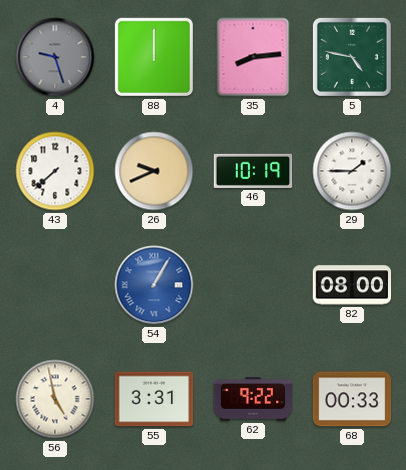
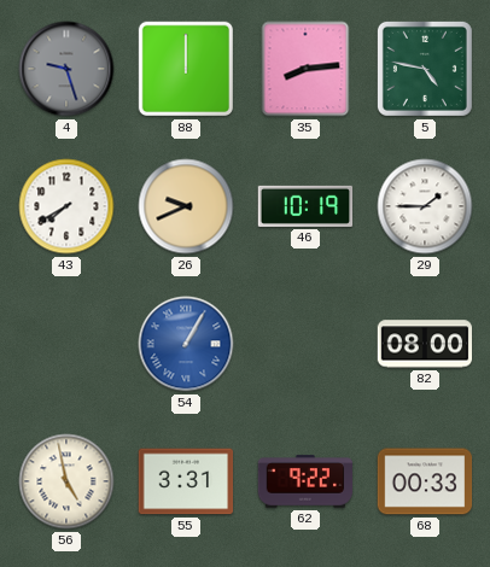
43: 7:38 -> 7:40 (66, 206)
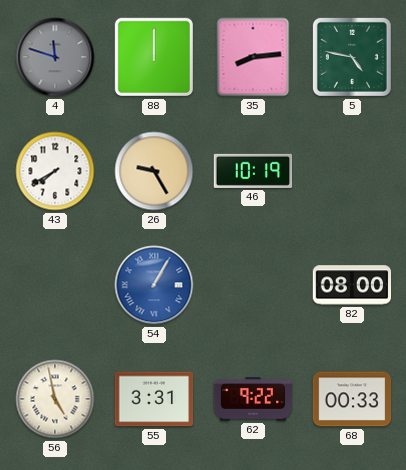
4: 9:27 -> 11:48 (55, 57)
26: 9:41 -> 9:25 (154, 171)
29: 1:45 -> none (425, 206)
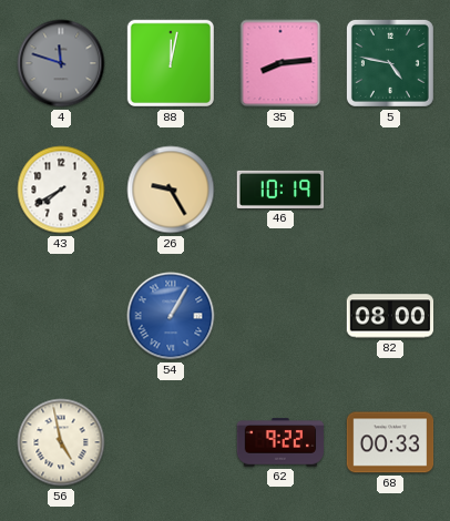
88: 12:00 -> 12:02 (171, 63)
55: 3:31 -> none (154, 399)
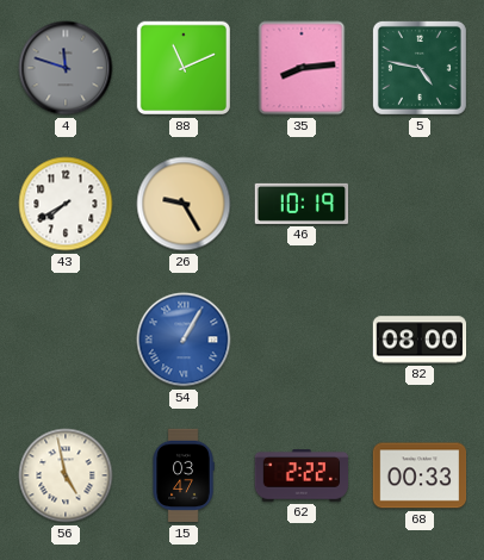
88: 12:02 -> 11:11 (184, 68)
15: none -> 03:47 (184, 475)
62: 9:22 -> 2:22 (302, 475)
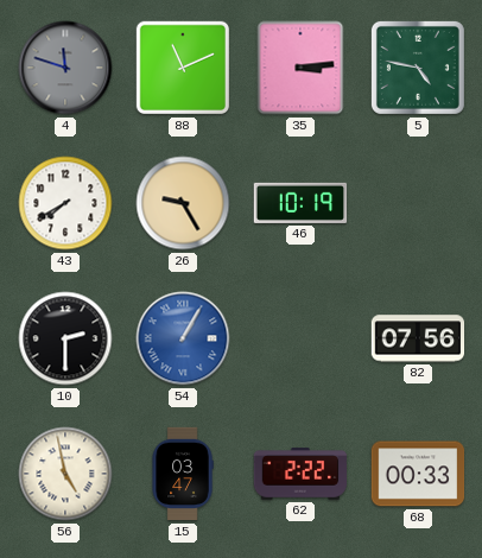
35: 8:14 -> 3:14 (300, 68)
10: none -> 2:30 (65, 338)
82: 08:00 -> 07:56 (418, 338)
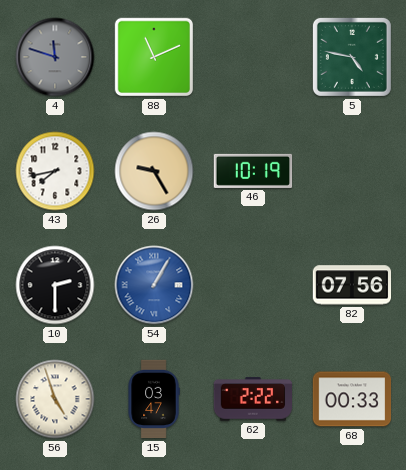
35: 3:14 -> none (300, 68)
43: 7:40 -> 7:43 (55, 171)
56: 4:58 -> 4:57 (55, 399)
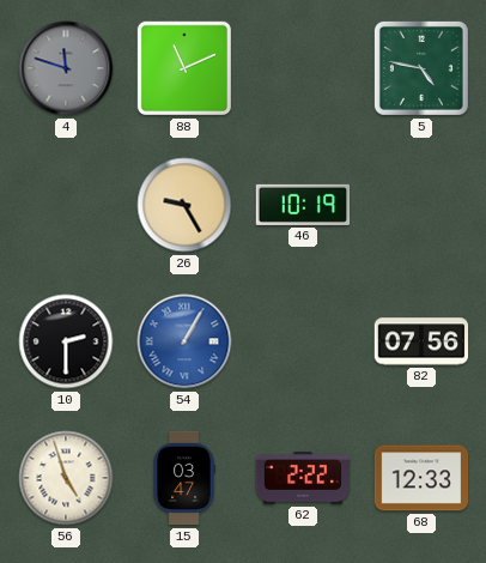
43: 7:43 -> none (55, 171)
68: 00:33 -> 12:33 (421, 478)
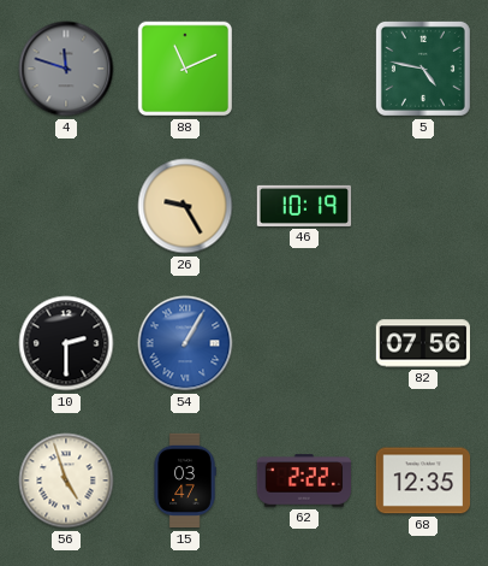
68: 12:33 -> 12:35 (423, 480)
